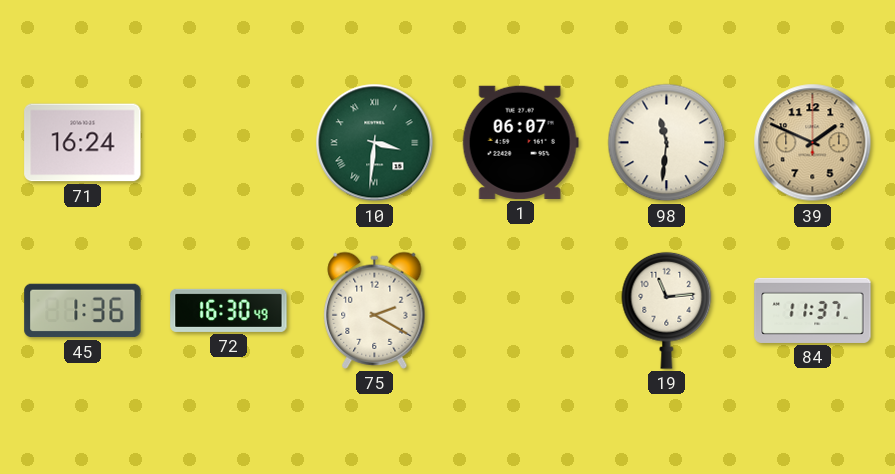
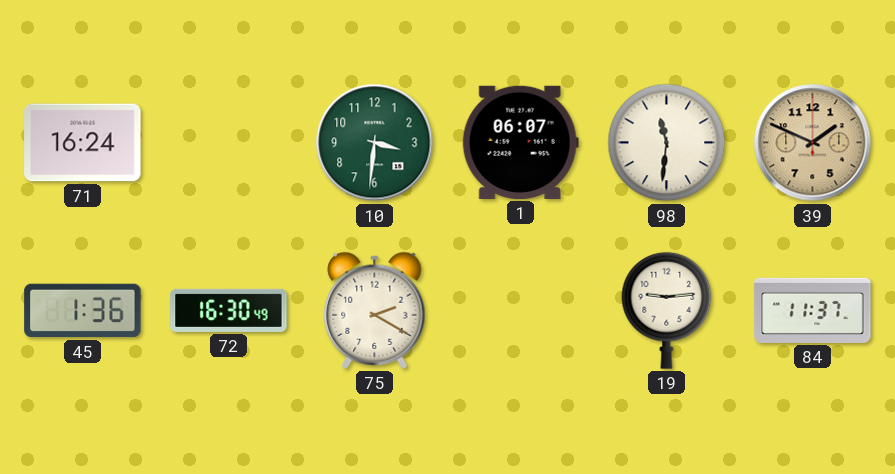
10 numerals: Roman -> Arabic (375, 143)
19: 11:14 -> 9:14 (667, 310)
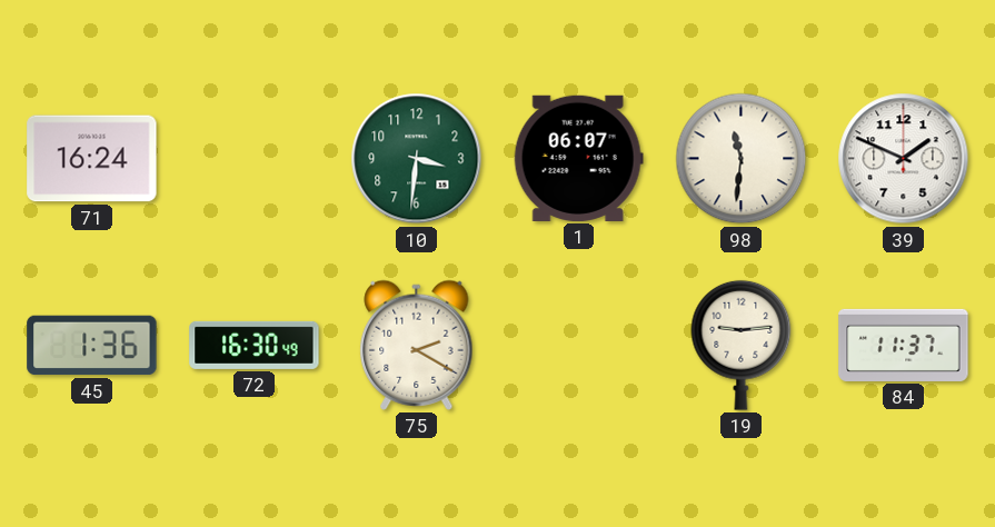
39 dial: champagne -> white (904, 159)
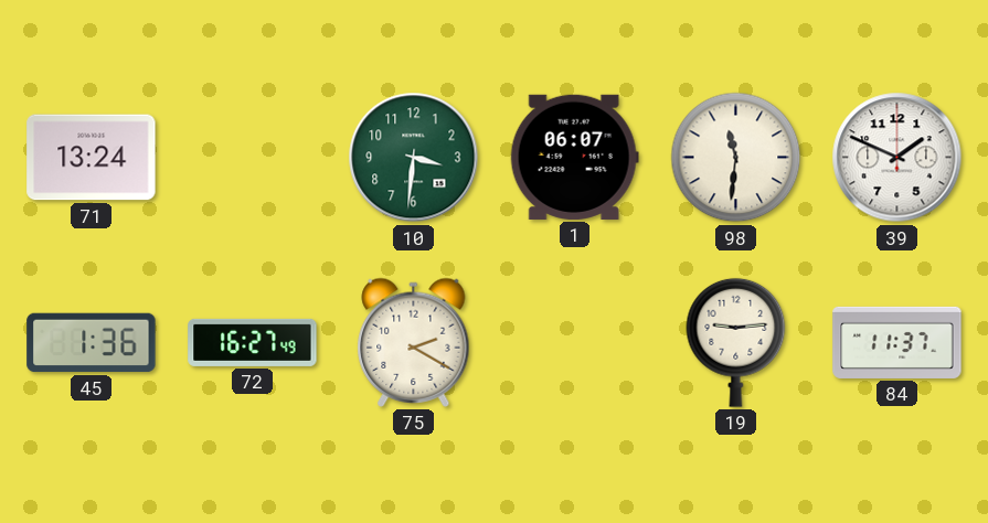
71: 16:24 -> 13:24 (92, 158)
72: 16:30 -> 16:27 (253, 342)
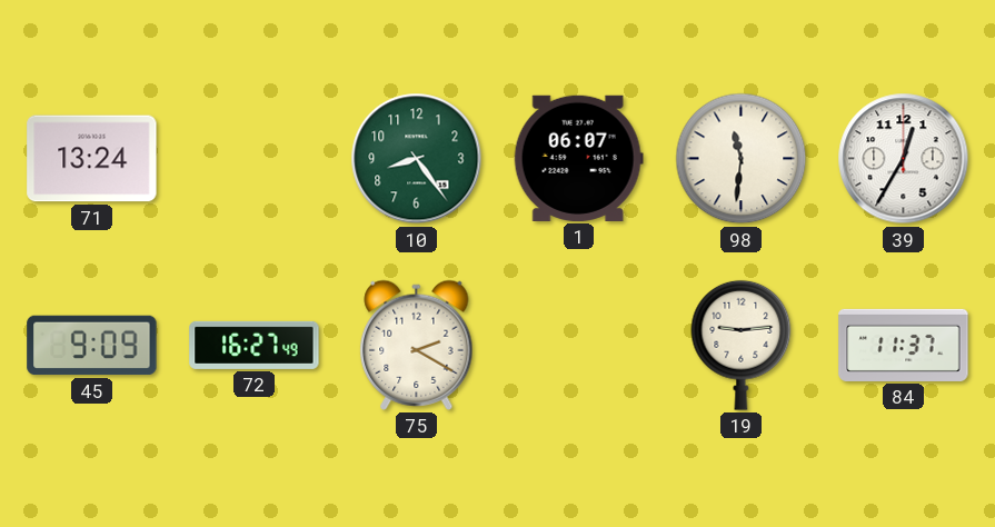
10: 3:31 -> 8:24 (417, 159)
39: 1:49 -> 12:35 (904, 159)
45: 1:36 -> 9:09 (92, 346)
